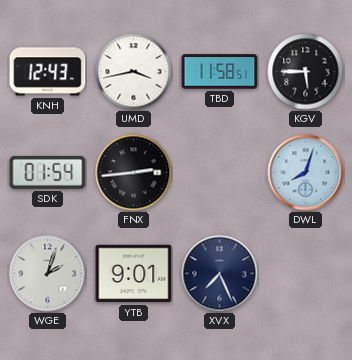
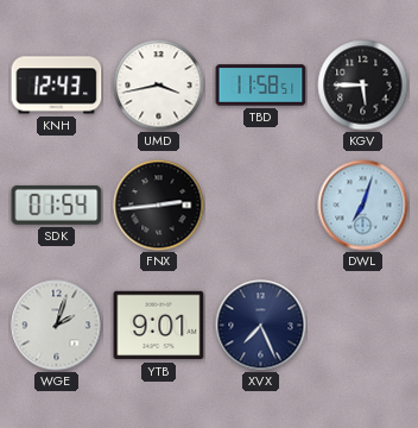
DWL: 8:03 -> 7:03 (363, 206)
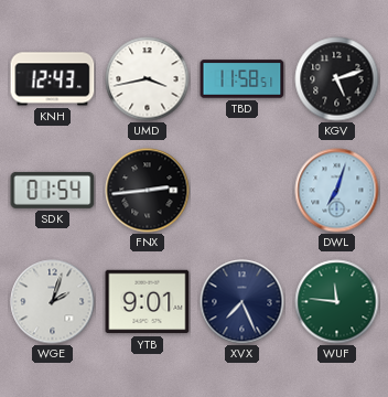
KGV: 5:45 -> 5:12 (337, 79)
WUF: none -> 11:46 (337, 302)
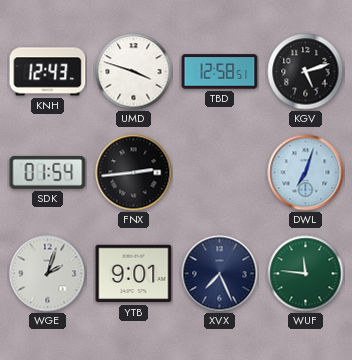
UMD: 3:43 -> 3:48 (134, 72)
TBD: 11:58 -> 12:58 (220, 72)
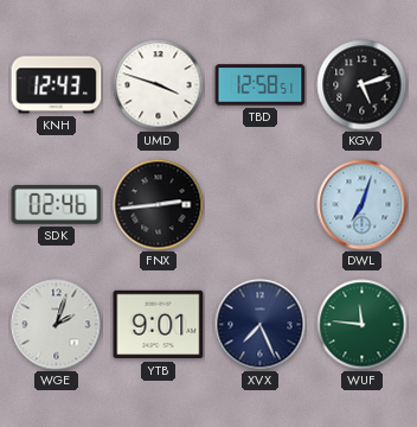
SDK: 01:54 -> 02:46 (57, 204)
